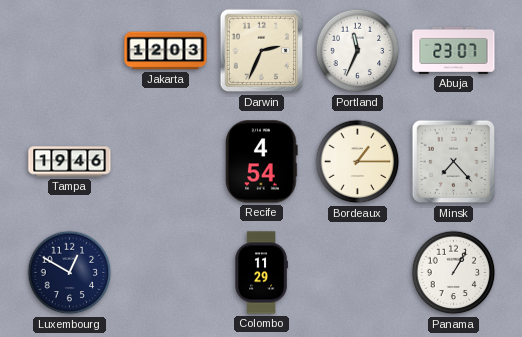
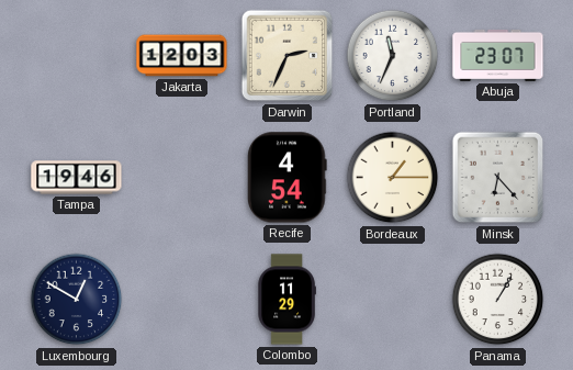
Minsk: 7:23 -> 6:23 (498, 178)
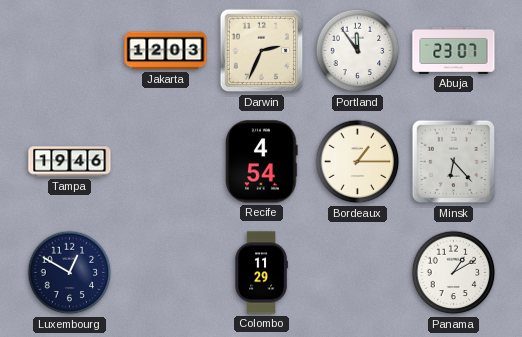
Portland: 11:34 -> 11:54 (358, 51)
Panama: 1:05 -> 1:10 (454, 273)
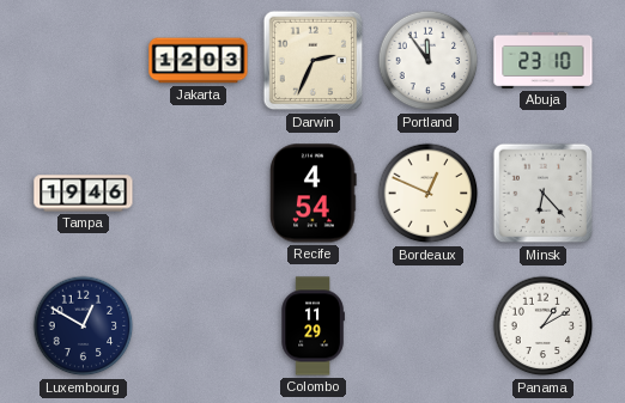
Abuja: 23:07 -> 23:10 (544, 60)
Bordeaux: 1:15 -> 12:49 (429, 194)
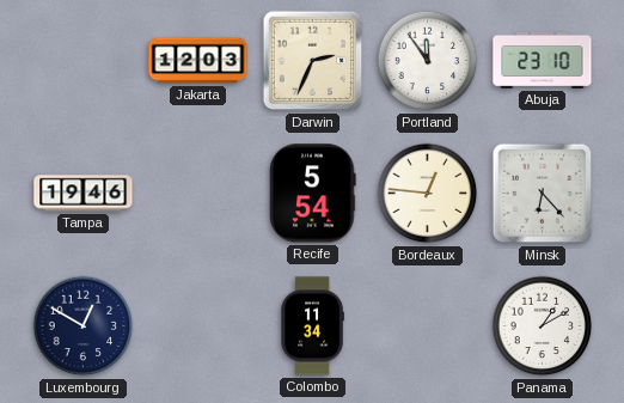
Recife: 4:54 -> 5:54 (313, 194)
Bordeaux: 12:49 -> 12:46 (428, 194)
Colombo: 11:29 -> 11:34 (312, 326)
